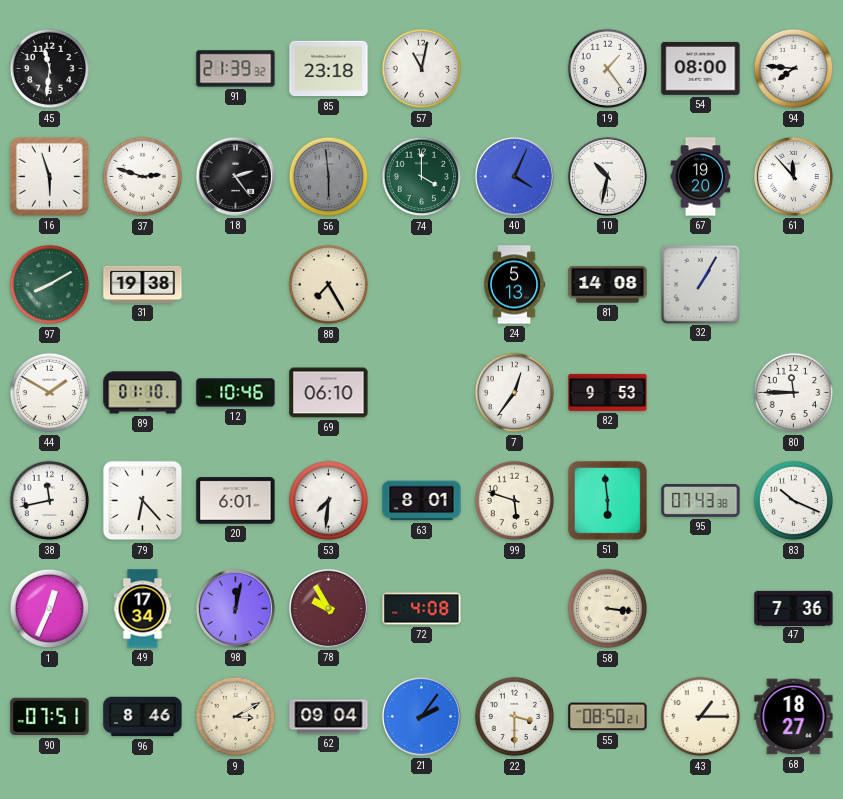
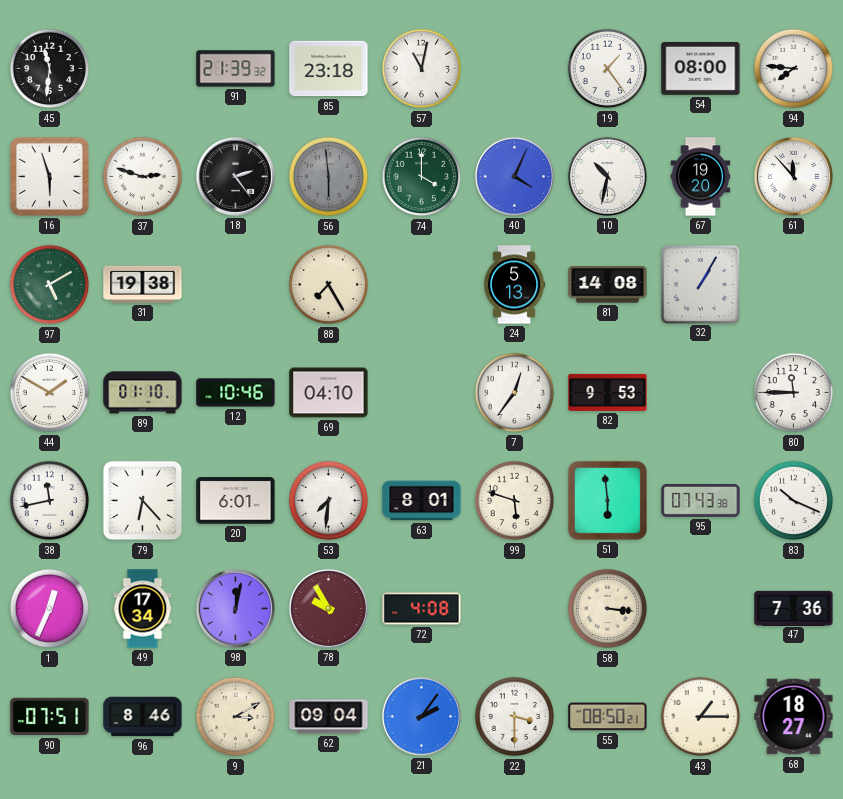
97: 8:10 -> 5:10 (50, 285)
69: 06:10 -> 04:10 (329, 393)
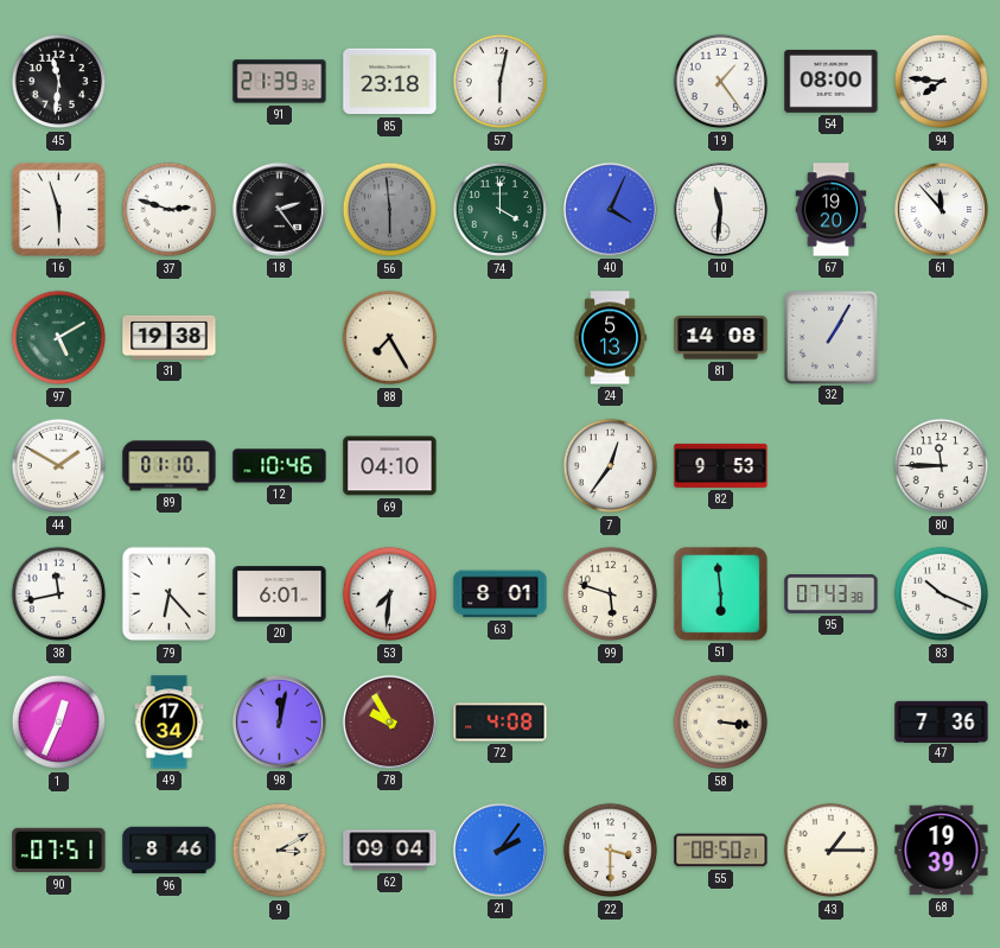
57: 11:02 -> 6:02 (501, 82)
10: 10:32 -> 11:31 (720, 209)
68: 18:27 -> 19:39 (942, 851)
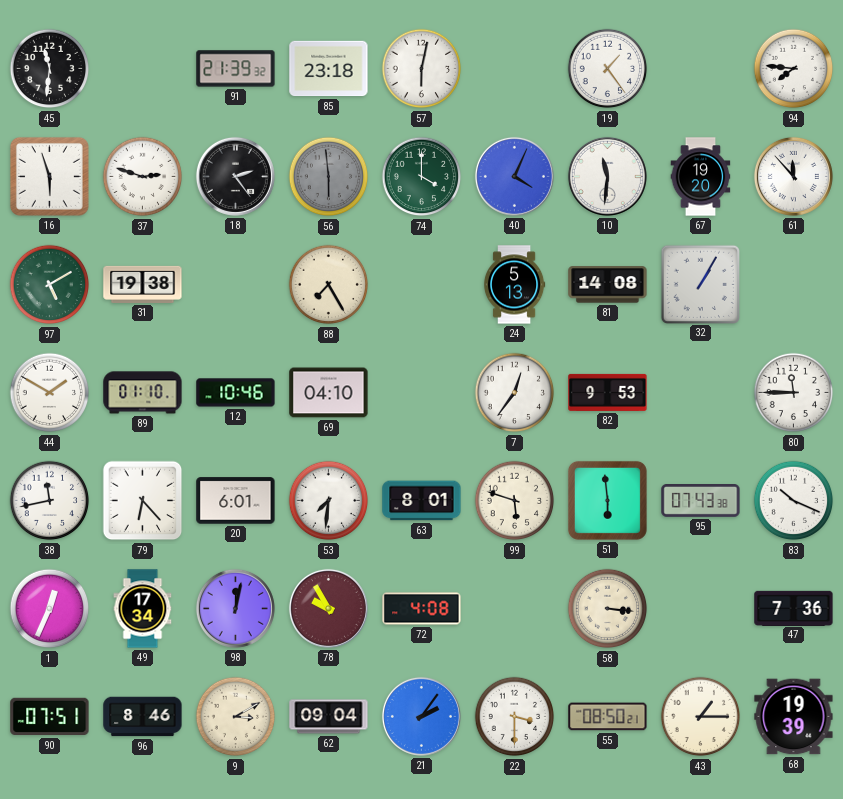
54: 08:00 -> none (832, 81)
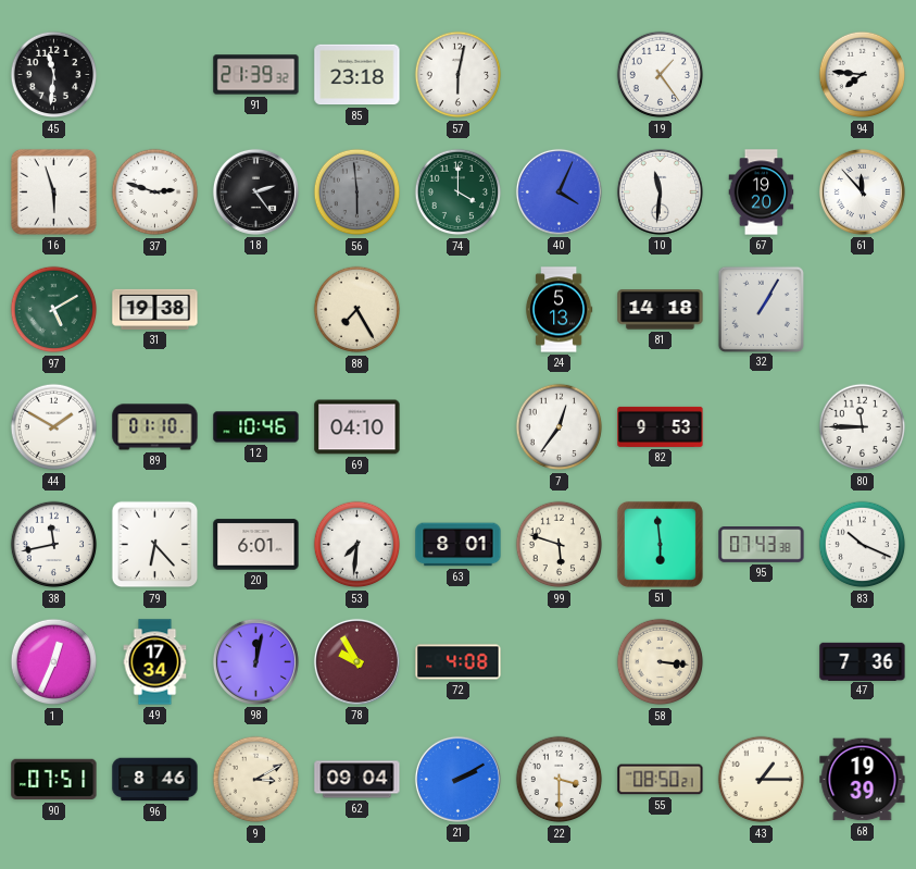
81: 14:08 -> 14:18 (661, 310)
21: 2:06 -> 2:10 (457, 779)
